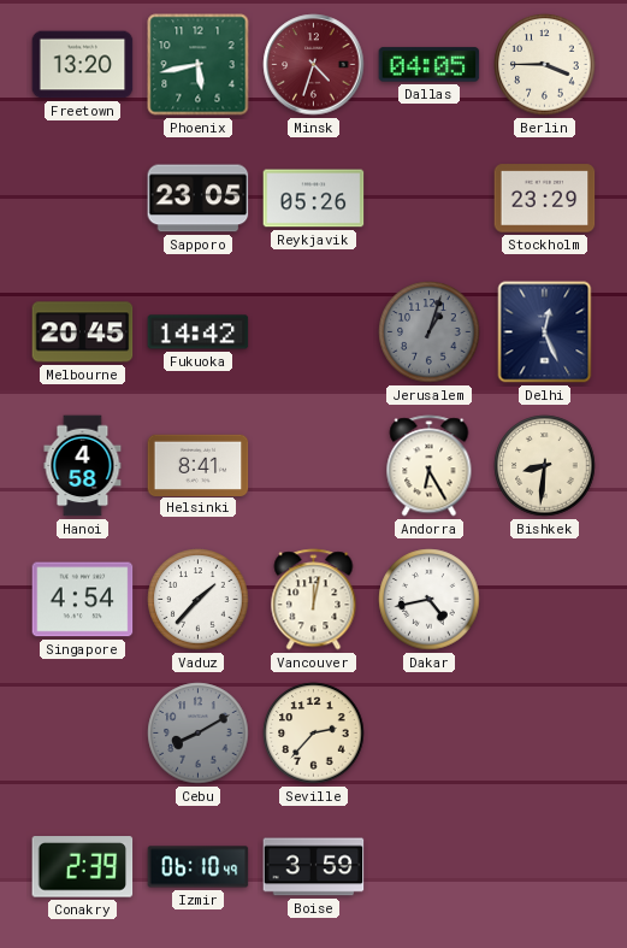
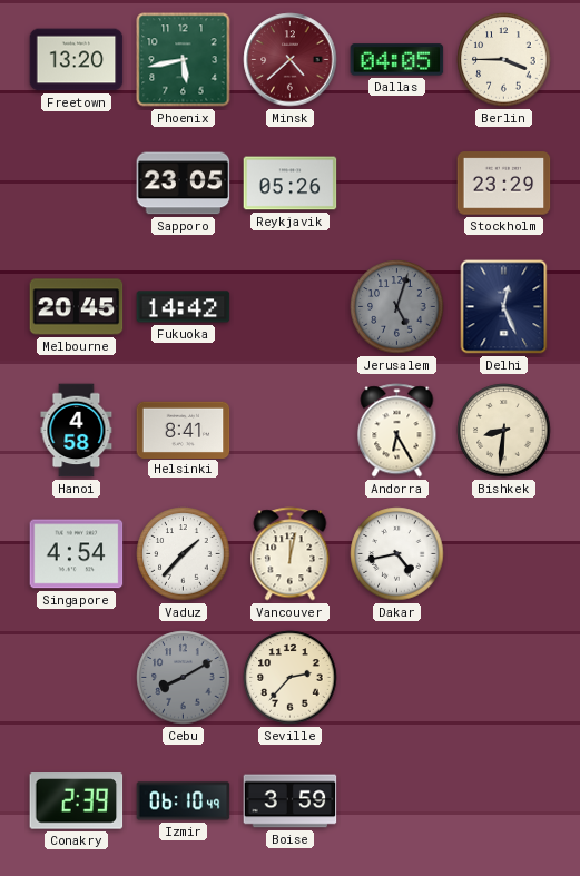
Minsk: 4:33 -> 4:38 (291, 60)
Jerusalem: 1:03 -> 5:03 (397, 307)
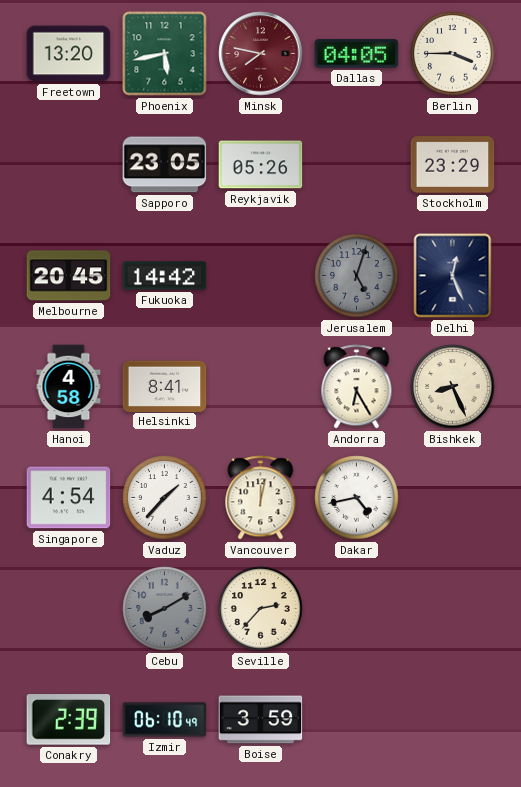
Minsk: 4:38 -> 7:47 (261, 54)
Bishkek: 8:31 -> 8:26 (453, 387)
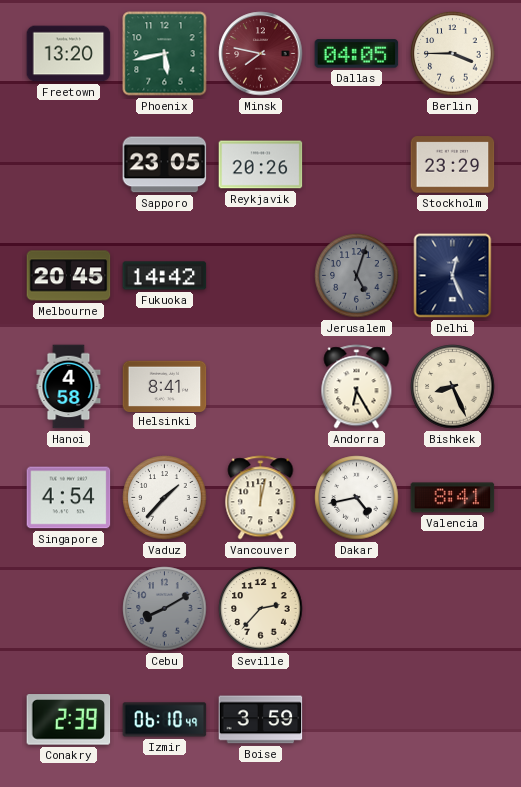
Reykjavik: 05:26 -> 20:26 (261, 165)
Valencia: none -> 8:41 (453, 498)
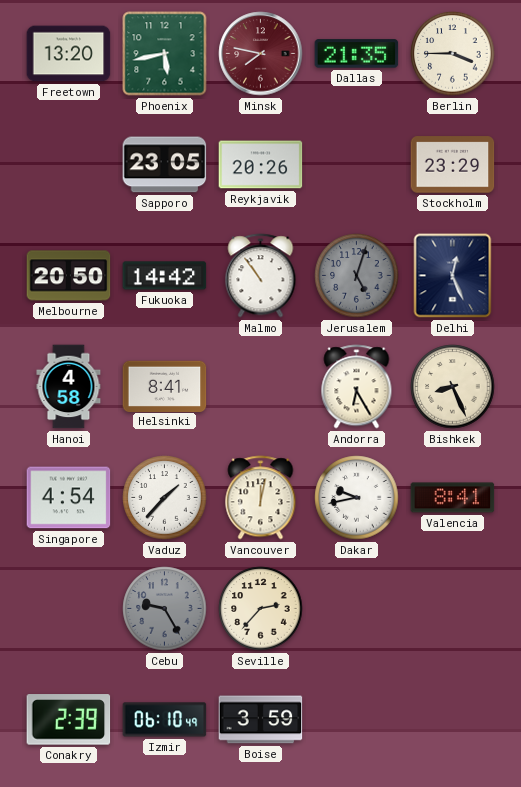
Dallas: 04:05 -> 21:35 (357, 54)
Melbourne: 20:45 -> 20:50 (69, 276)
Malmo: none -> 10:54 (261, 276)
Dakar: 4:43 -> 9:43 (357, 498)
Cebu: 8:10 -> 9:25 (165, 609)
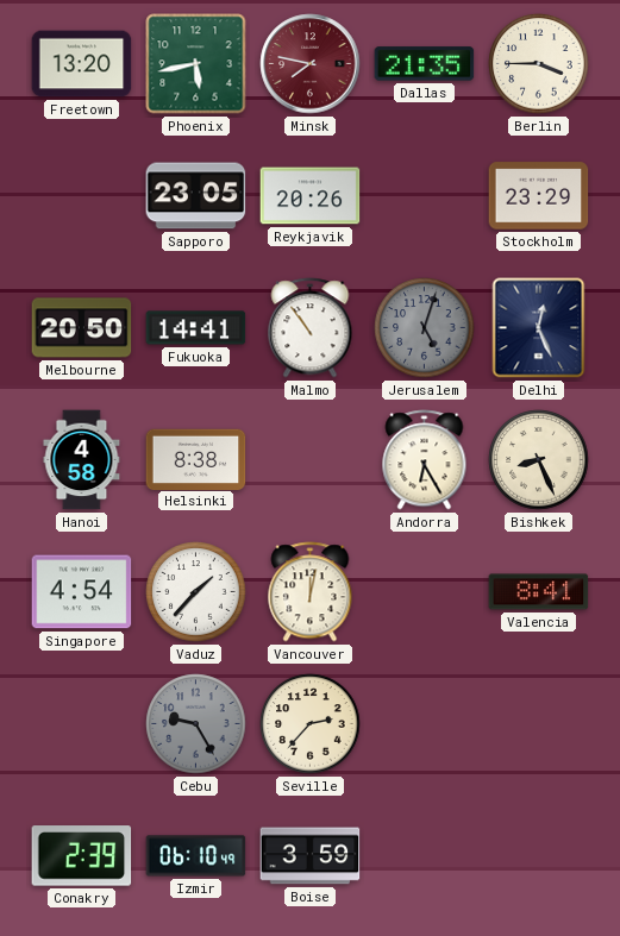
Fukuoka: 14:42 -> 14:41 (196, 328)
Helsinki: 8:41 -> 8:38 (196, 459)
Dakar: 9:43 -> none (357, 498)
